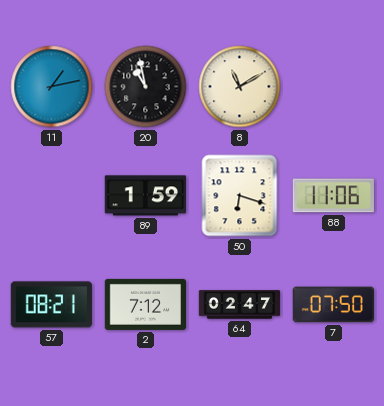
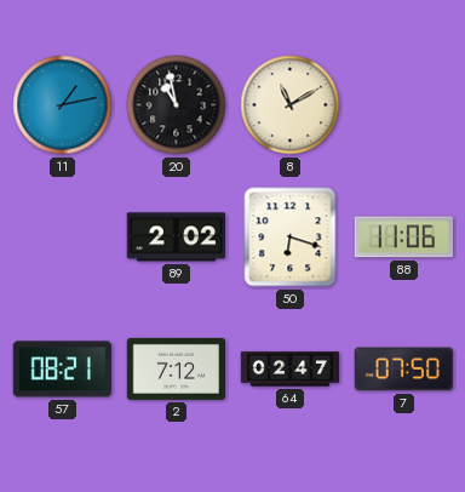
89: 1:59 -> 2:02 (176, 238)
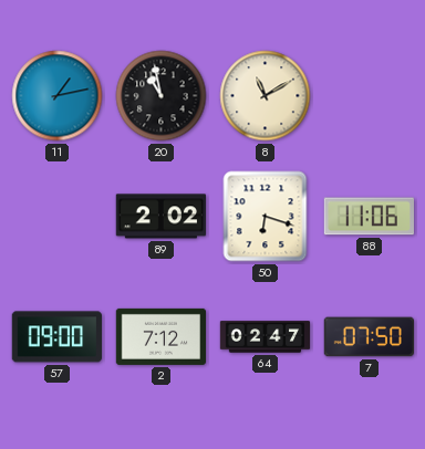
57: 08:21 -> 09:00 (56, 337)
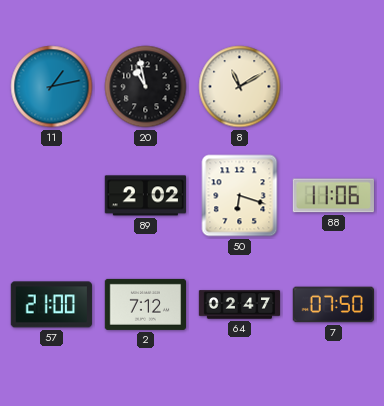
57: 09:00 -> 21:00 (51, 305)
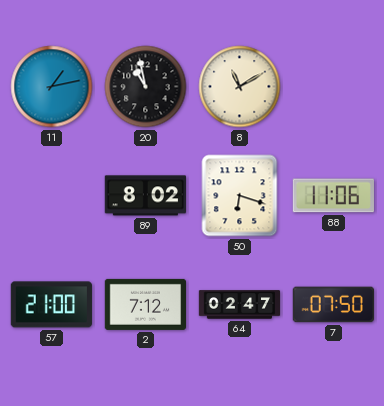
89: 2:02 -> 8:02 (145, 196)
